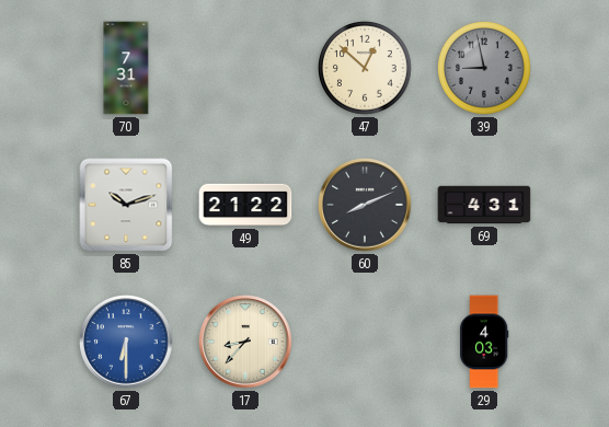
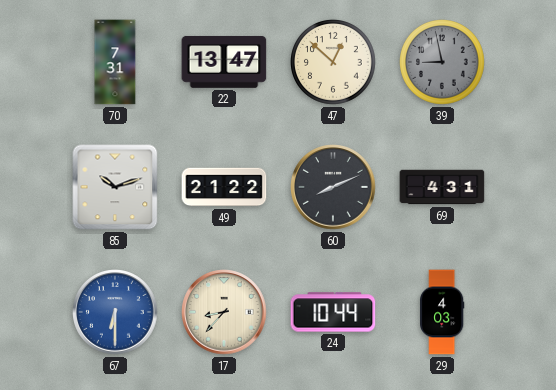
22: none -> 13:47 (224, 62)
24: none -> 10:44 (333, 312)
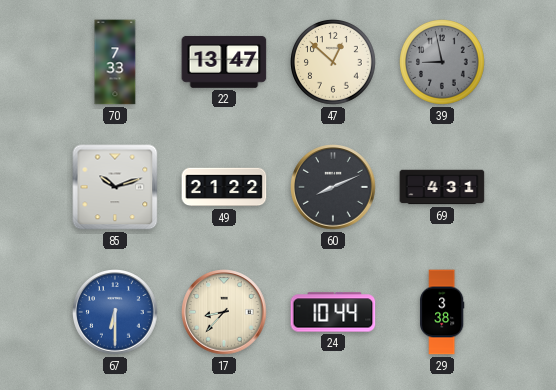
70: 7:31 -> 7:33 (115, 62)
29: 4:03 -> 3:38 (442, 312)
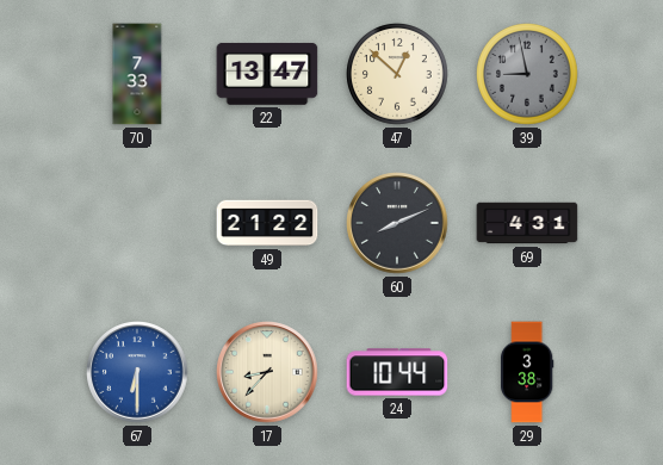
85: 10:12 -> none (115, 187)
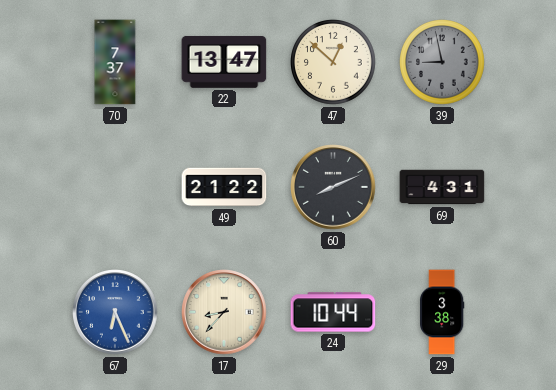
70: 7:33 -> 7:37 (115, 62)
67: 6:30 -> 6:26 (115, 312)
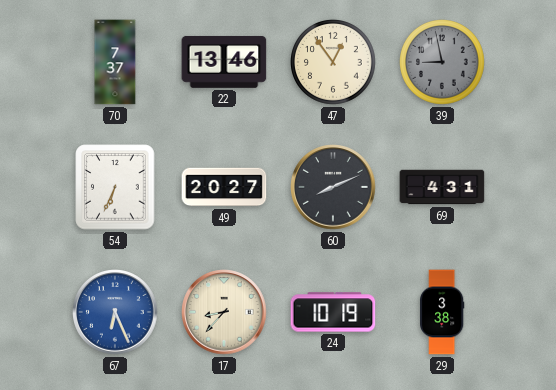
22: 13:47 -> 13:46 (224, 62)
47: 12:52 -> 12:54 (334, 63)
54: none -> 6:34 (115, 187)
49: 21:22 -> 20:27 (224, 187)
24: 10:44 -> 10:19 (333, 312)
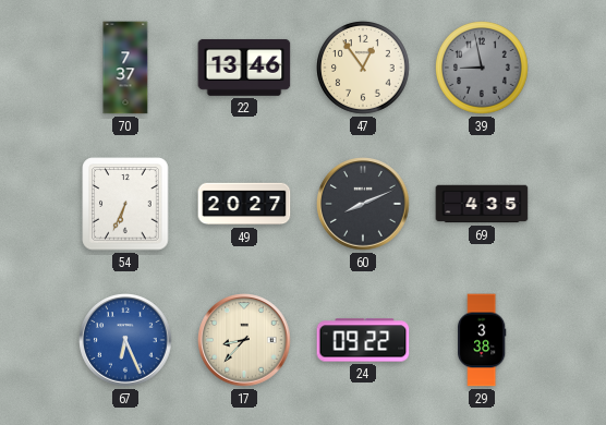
69: 4:31 -> 4:35 (482, 204)
24: 10:19 -> 09:22 (363, 340)
